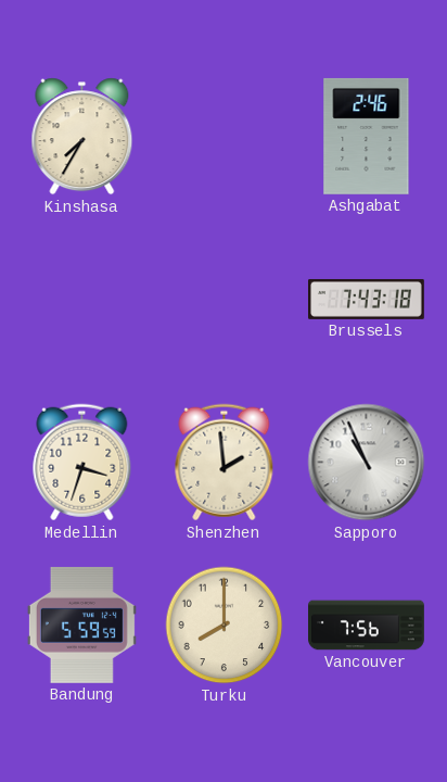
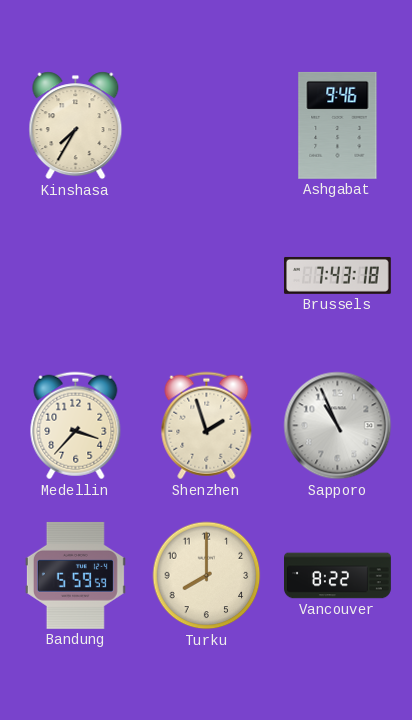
Ashgabat: 2:46 -> 9:46 (338, 125)
Medellin: 3:33 -> 3:37 (76, 426)
Shenzhen: 1:59 -> 1:57 (207, 426)
Vancouver: 7:56 -> 8:22 (338, 576)
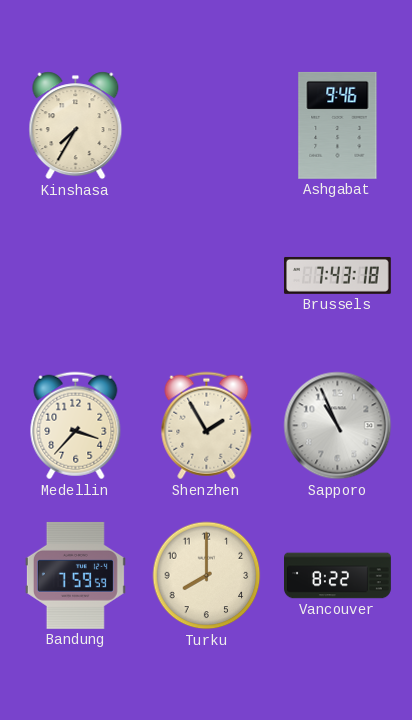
Shenzhen: 1:57 -> 1:55 (207, 426)
Bandung: 5:59 -> 7:59 (75, 575)
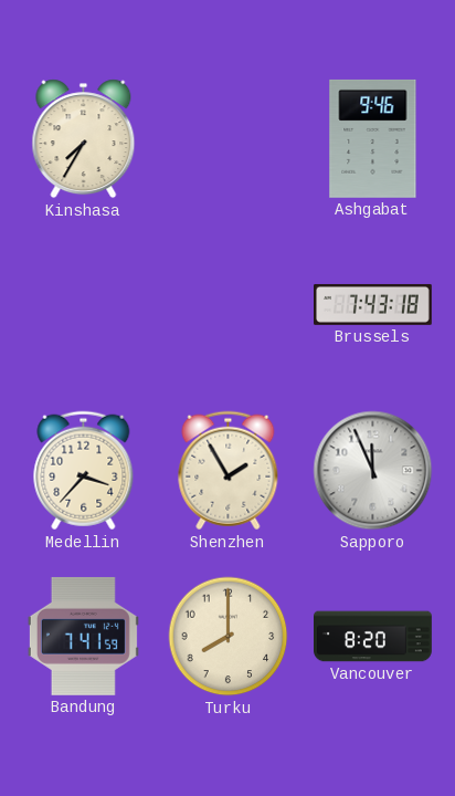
Sapporo: 10:56 -> 11:56 (373, 471)
Bandung: 7:59 -> 7:41 (83, 636)
Vancouver: 8:22 -> 8:20 (373, 637)
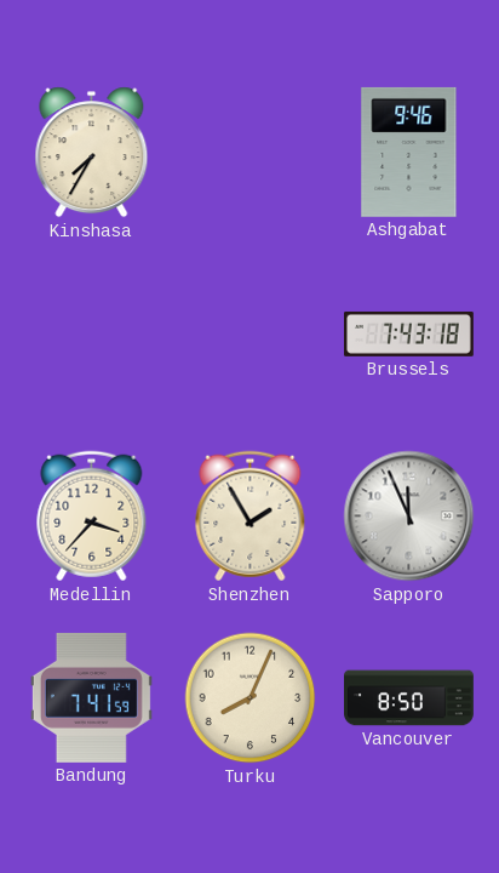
Turku: 8:00 -> 8:04 (251, 698)
Vancouver: 8:20 -> 8:50 (409, 698)
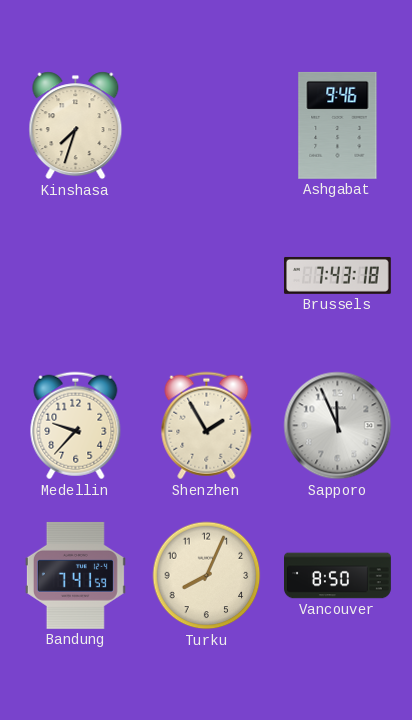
Kinshasa: 7:35 -> 7:33 (76, 126)
Medellin: 3:37 -> 9:37 (76, 426)
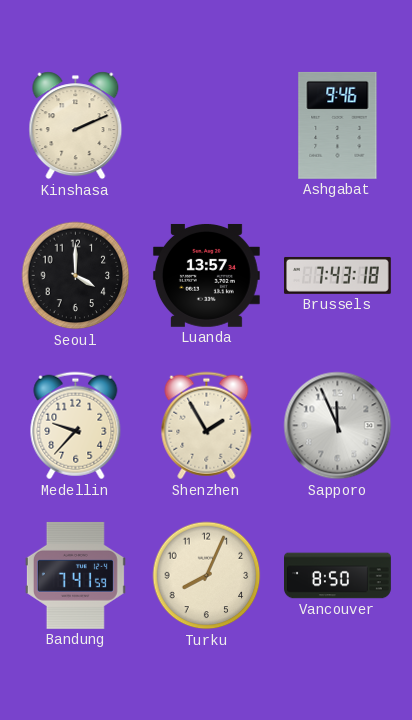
Kinshasa: 7:33 -> 2:11 (76, 126)
Seoul: none -> 4:00 (76, 276)
Luanda: none -> 13:57 (206, 275)
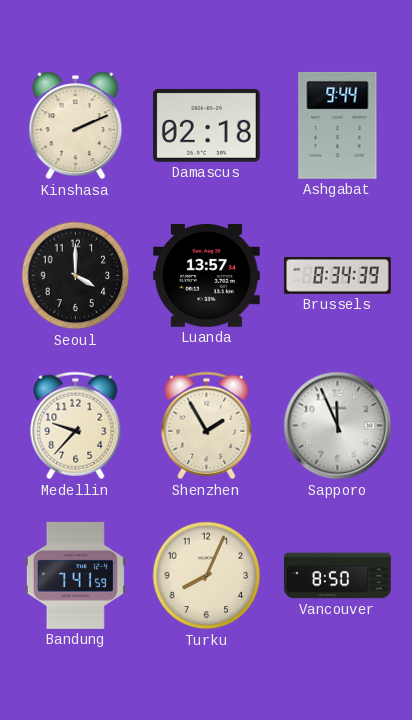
Damascus: none -> 02:18 (206, 125)
Ashgabat: 9:46 -> 9:44 (338, 125)
Brussels: 7:43 -> 8:34 (338, 275)
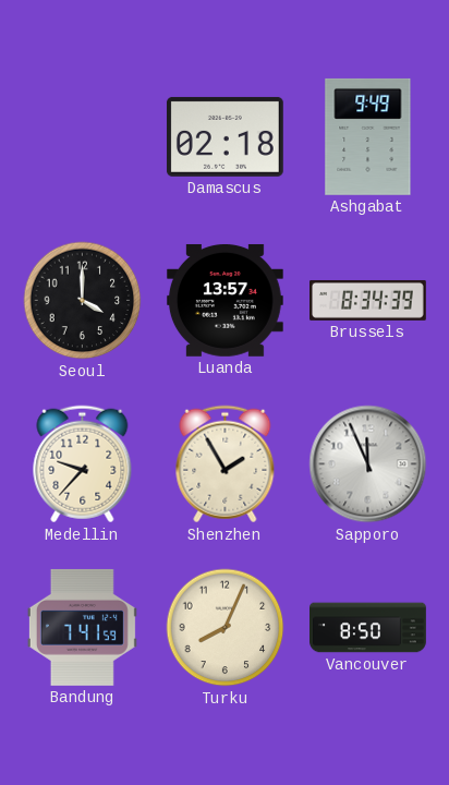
Kinshasa: 2:11 -> none (76, 126)
Ashgabat: 9:44 -> 9:49 (368, 136)
